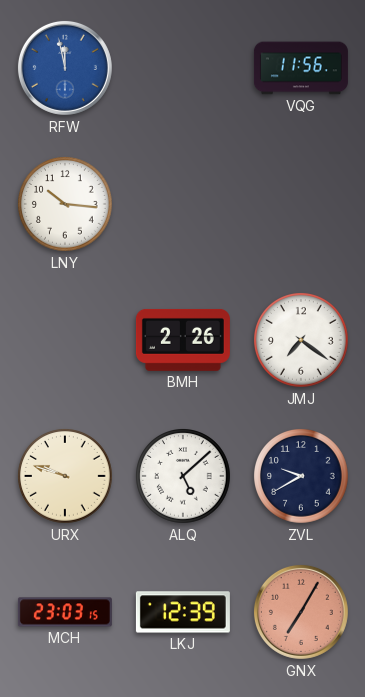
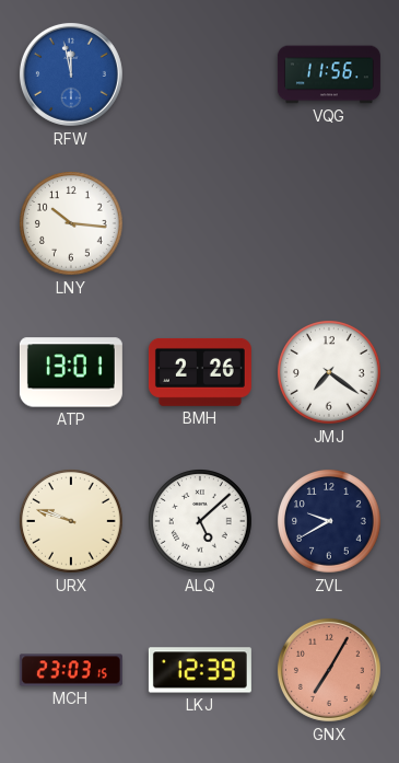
ATP: none -> 13:01 (71, 372)
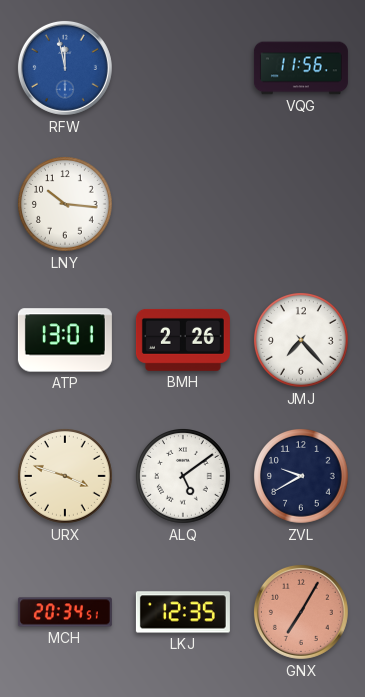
JMJ: 7:21 -> 7:23 (302, 341)
URX: 9:48 -> 3:48 (66, 477)
ALQ: 5:08 -> 5:09 (184, 477)
MCH: 23:03 -> 20:34 (65, 612)
LKJ: 12:39 -> 12:35 (183, 612)
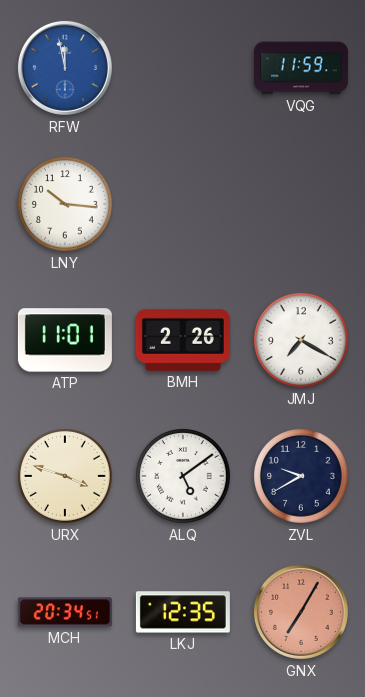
VQG: 11:56 -> 11:59 (301, 68)
ATP: 13:01 -> 11:01 (65, 340)
JMJ: 7:23 -> 7:20 (302, 341)
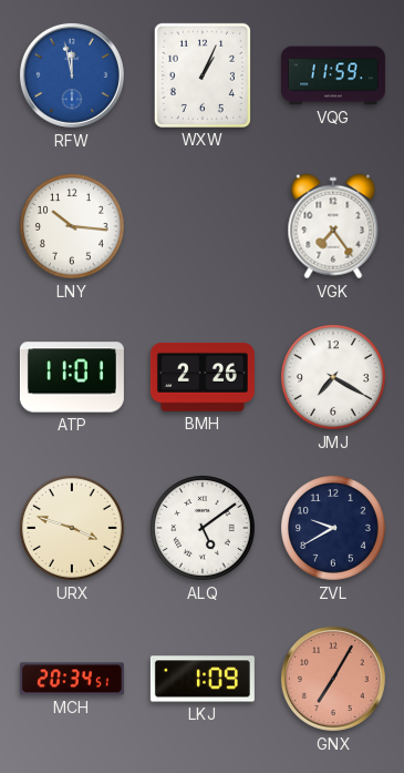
WXW: none -> 1:04 (203, 75)
VGK: none -> 7:24 (333, 226)
LKJ: 12:35 -> 1:09 (203, 679)
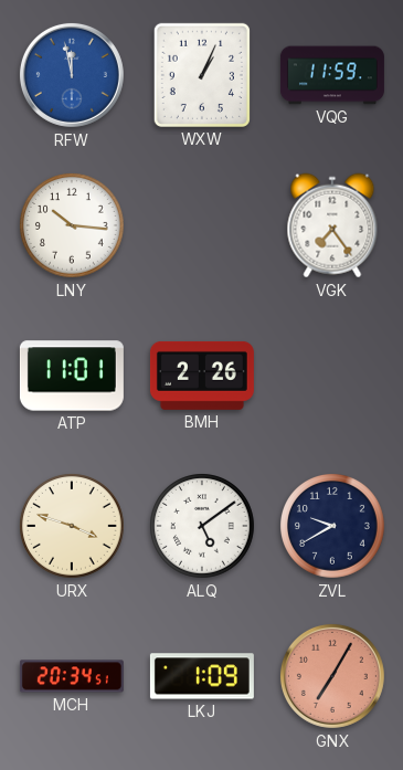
JMJ: 7:20 -> none (334, 378)
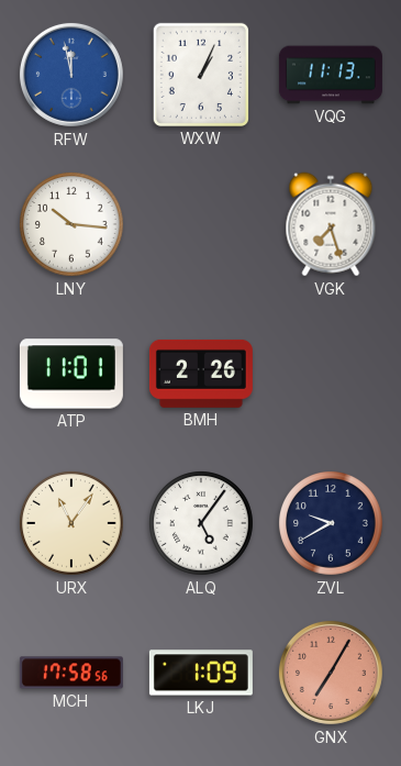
VQG: 11:59 -> 11:13 (331, 75)
VGK: 7:24 -> 7:27 (331, 224)
URX: 3:48 -> 11:06 (73, 524)
ALQ: 5:09 -> 5:06 (202, 524)
MCH: 20:34 -> 17:58 (71, 673)
